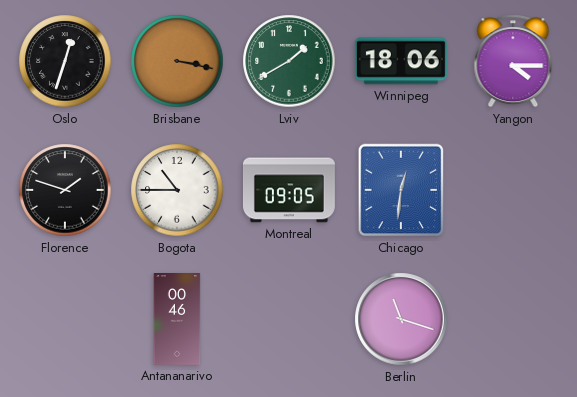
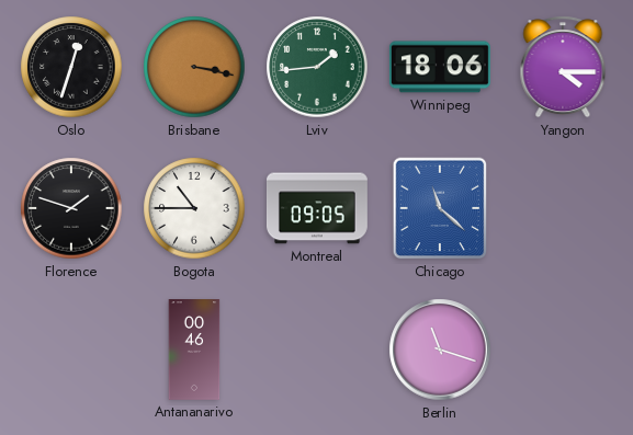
Lviv: 1:40 -> 1:44 (317, 67)
Chicago: 12:31 -> 11:22 (440, 208)
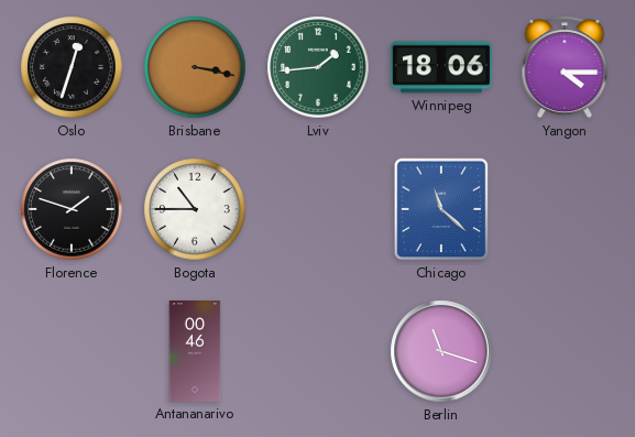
Montreal: 09:05 -> none (317, 208)
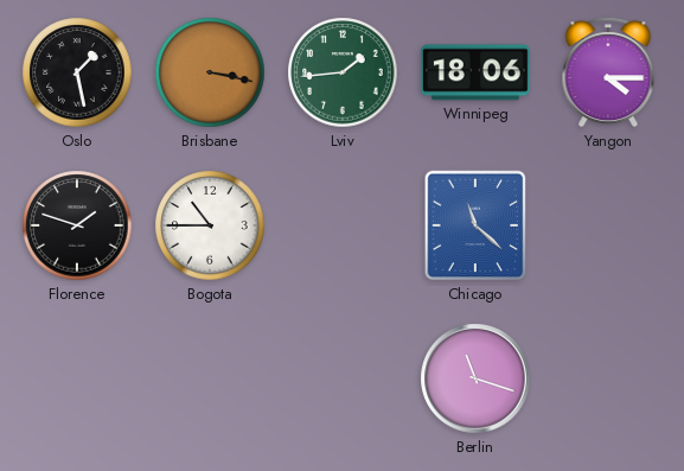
Oslo: 12:33 -> 1:28 (77, 72)
Antananarivo: 00:46 -> none (195, 352)
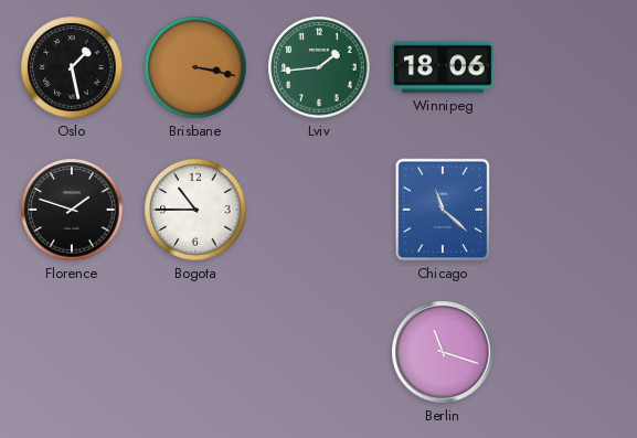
Yangon: 4:15 -> none (608, 72)
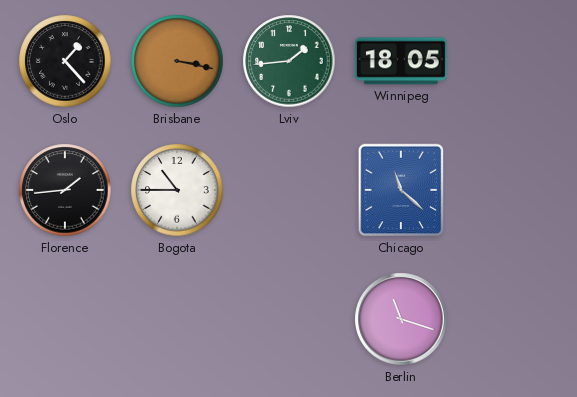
Oslo: 1:28 -> 1:23 (65, 61)
Winnipeg: 18:06 -> 18:05 (401, 61)
Florence: 1:48 -> 1:44 (65, 190)
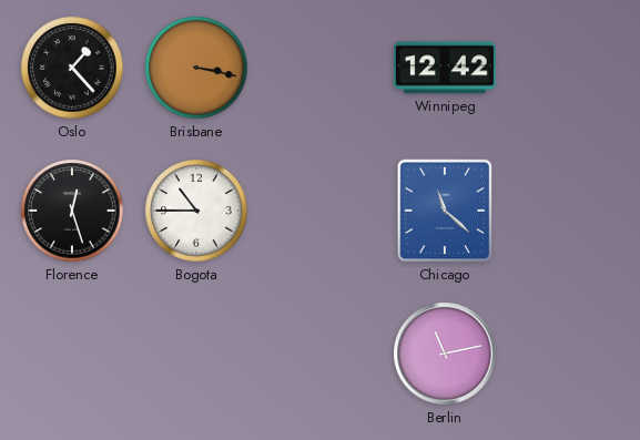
Lviv: 1:44 -> none (289, 61)
Winnipeg: 18:05 -> 12:42 (445, 68)
Florence: 1:44 -> 12:27 (72, 211)
Berlin: 11:18 -> 11:13 (445, 354)
